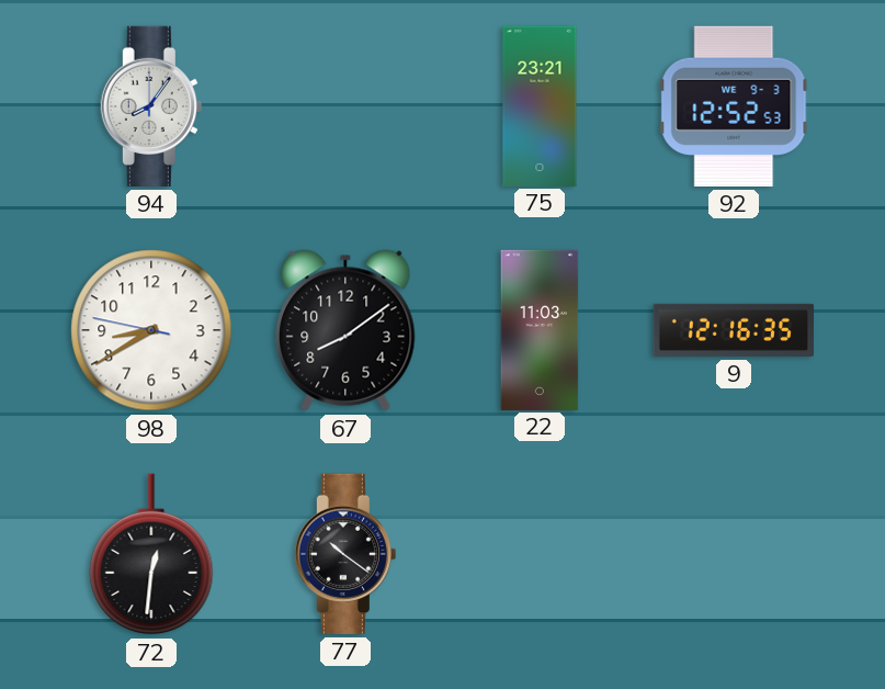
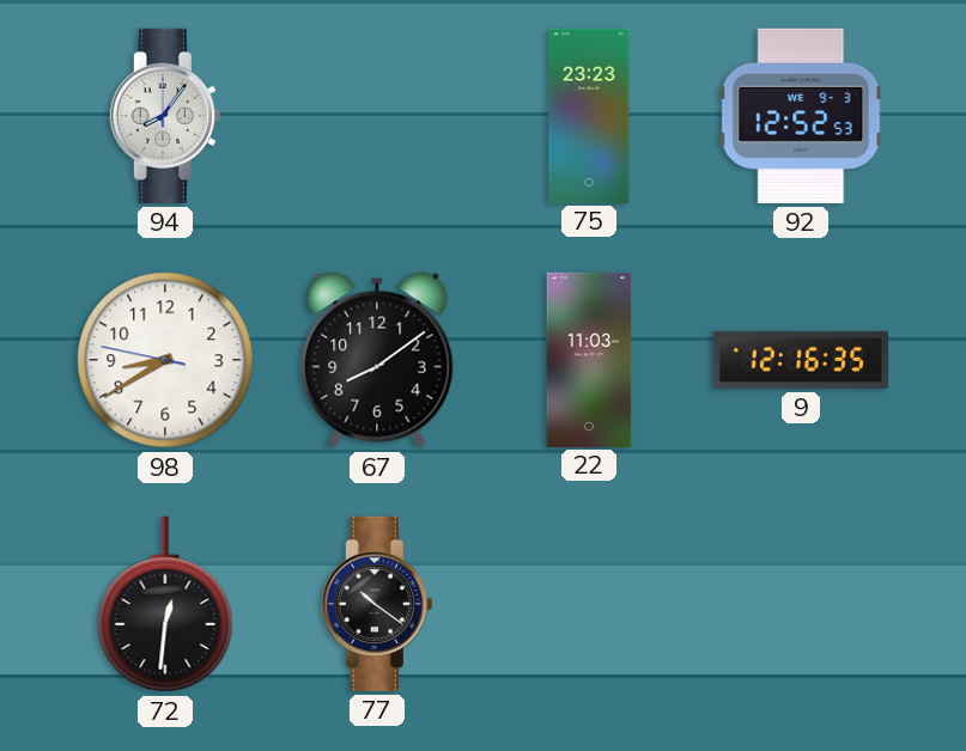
75: 23:21 -> 23:23 (589, 115)
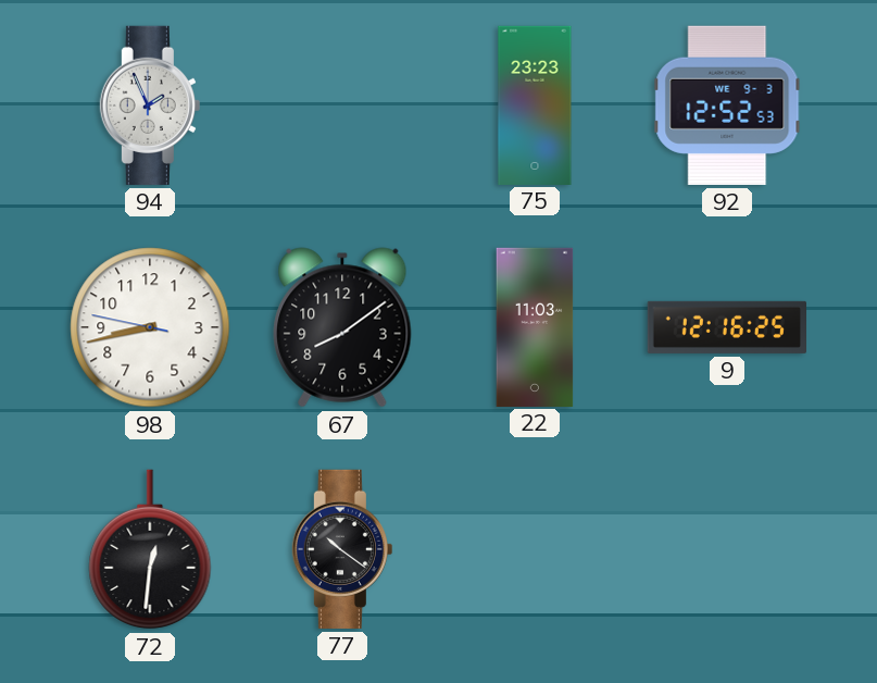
94: 8:06 -> 1:56 (150, 105)
98: 8:39 -> 8:42 (150, 327)
9: 12:16:35 -> 12:16:25 (726, 327)
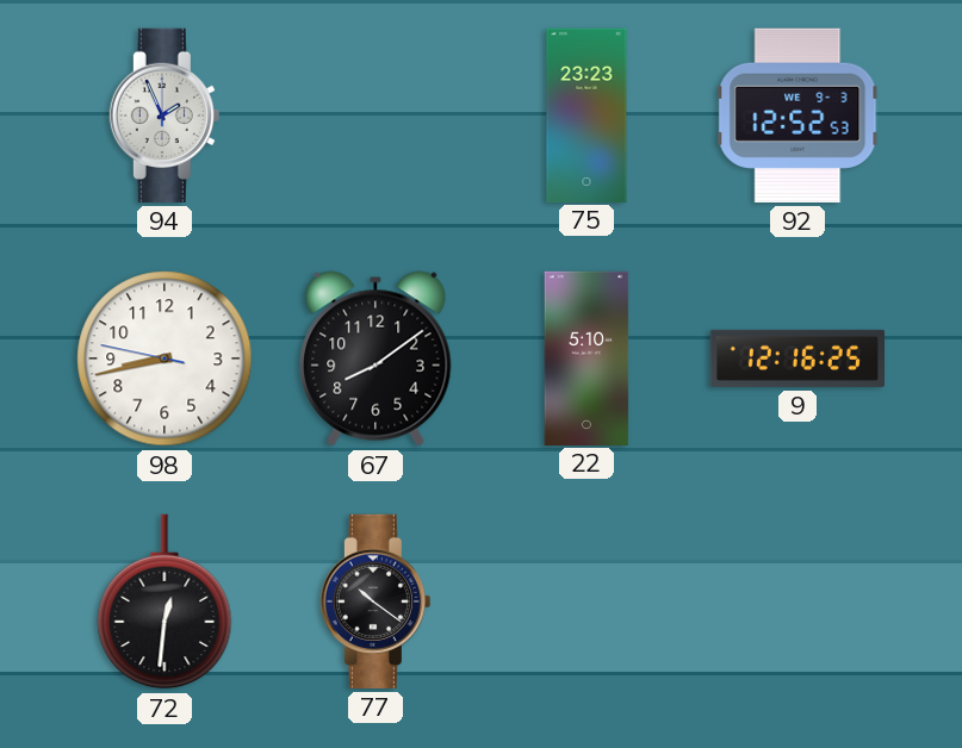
22: 11:03 -> 5:10 (586, 357)
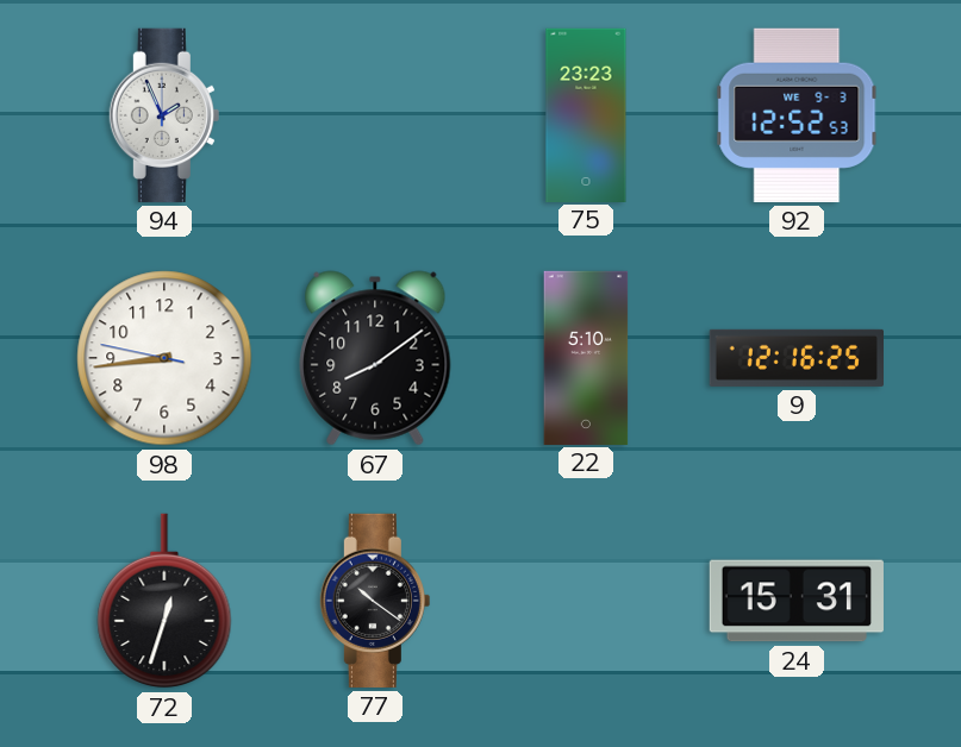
98: 8:42 -> 8:43 (164, 358)
72: 12:31 -> 12:33 (164, 601)
24: none -> 15:31 (797, 601)
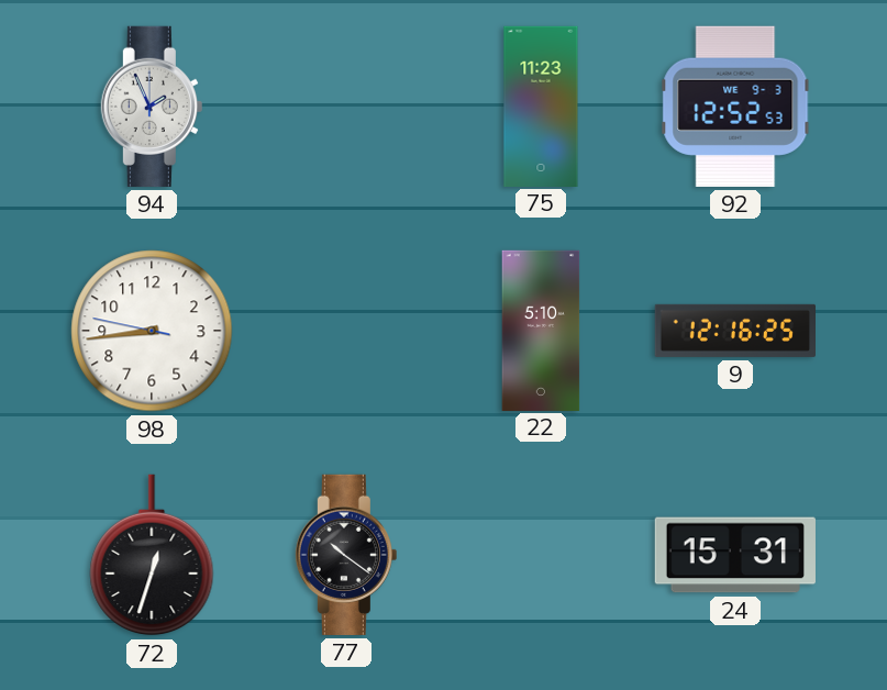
75: 23:23 -> 11:23 (541, 105)
67: 8:09 -> none (375, 358)
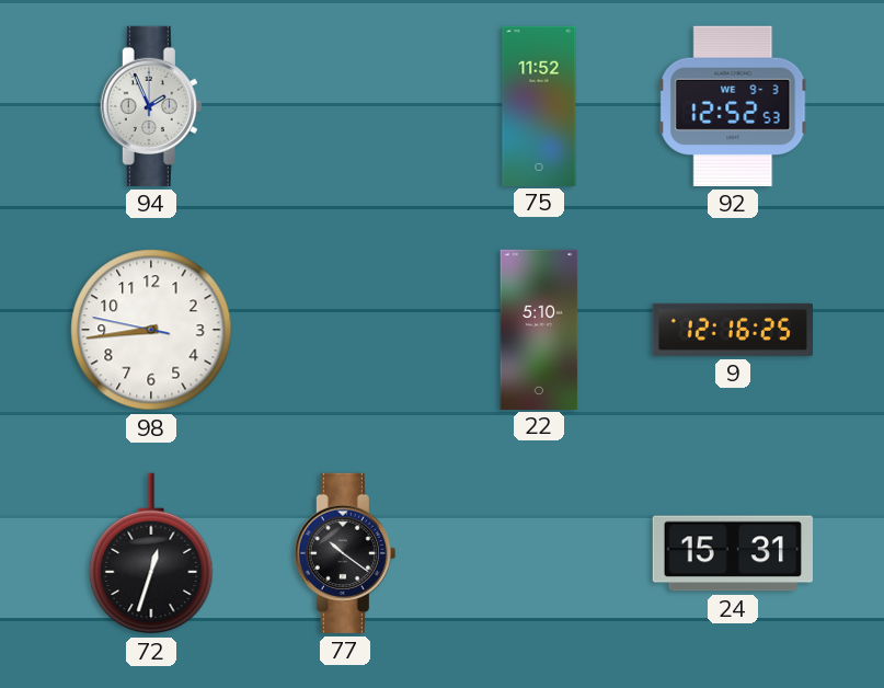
75: 11:23 -> 11:52 (539, 105)
